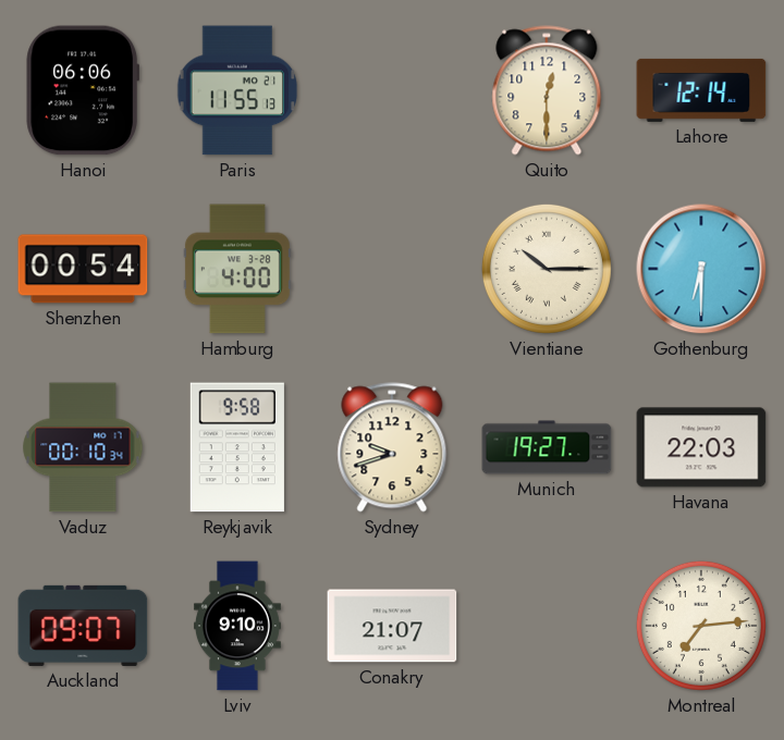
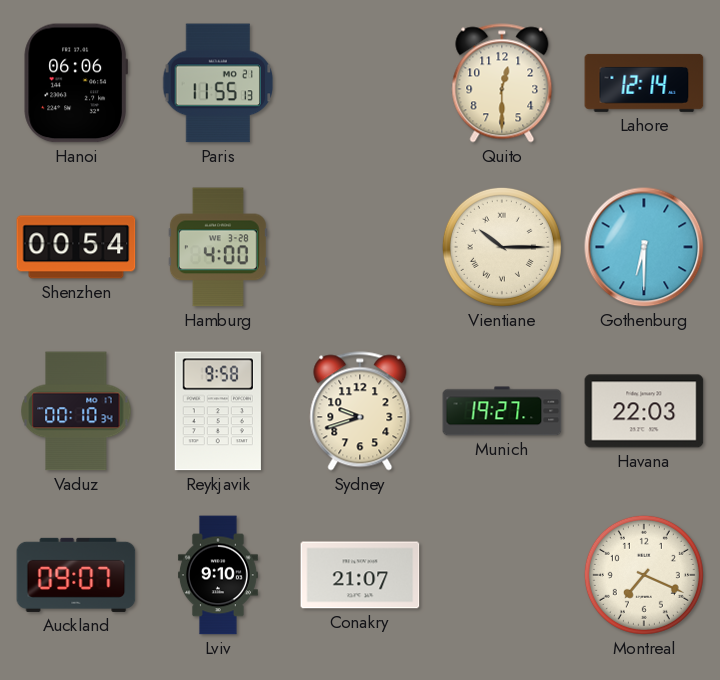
Montreal: 7:14 -> 7:19 (644, 575)
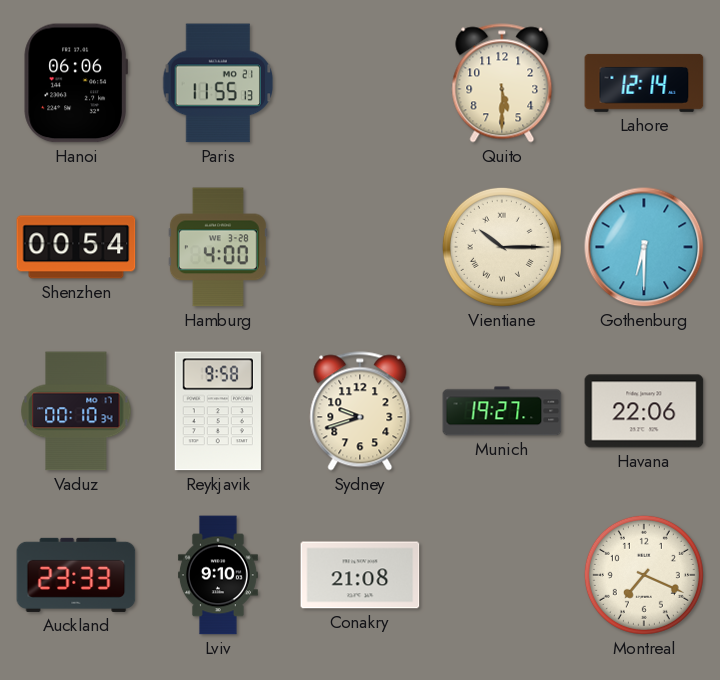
Quito: 12:30 -> 5:30 (502, 83)
Havana: 22:03 -> 22:06 (644, 411)
Auckland: 09:07 -> 23:33 (76, 575)
Conakry: 21:07 -> 21:08 (360, 575)
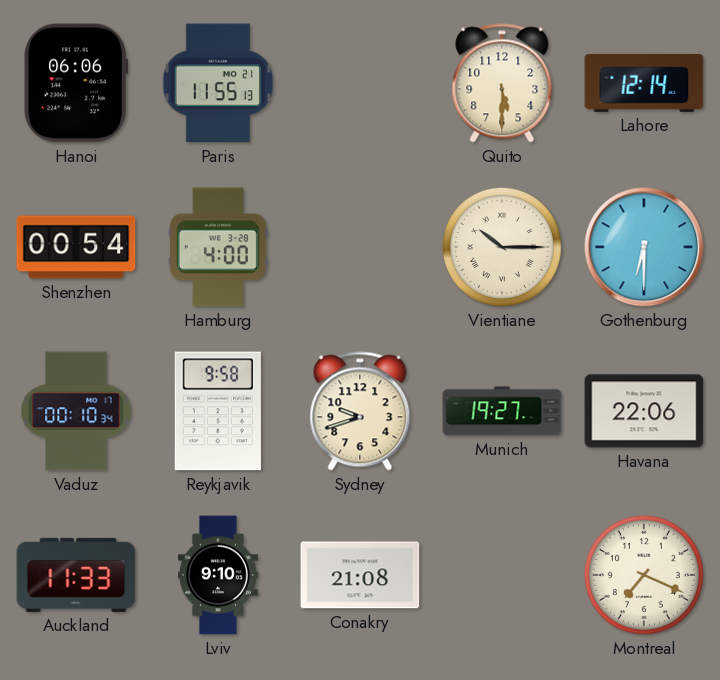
Auckland: 23:33 -> 11:33 (76, 575)
